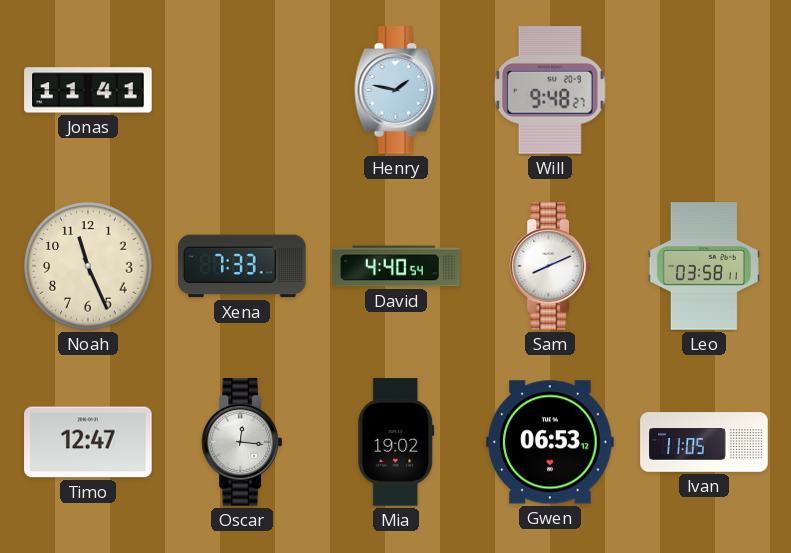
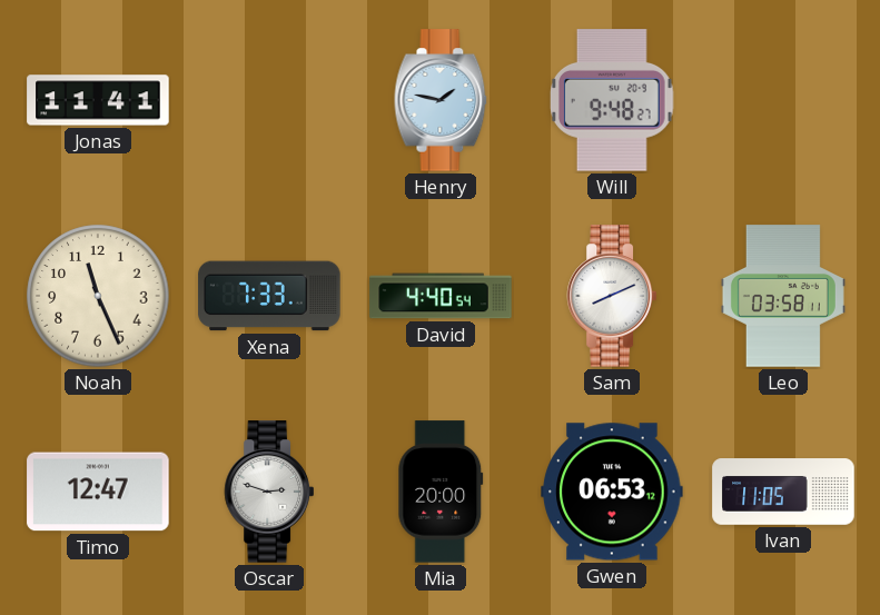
Oscar: 12:16 -> 2:48 (268, 492)
Mia: 19:02 -> 20:00 (441, 492)
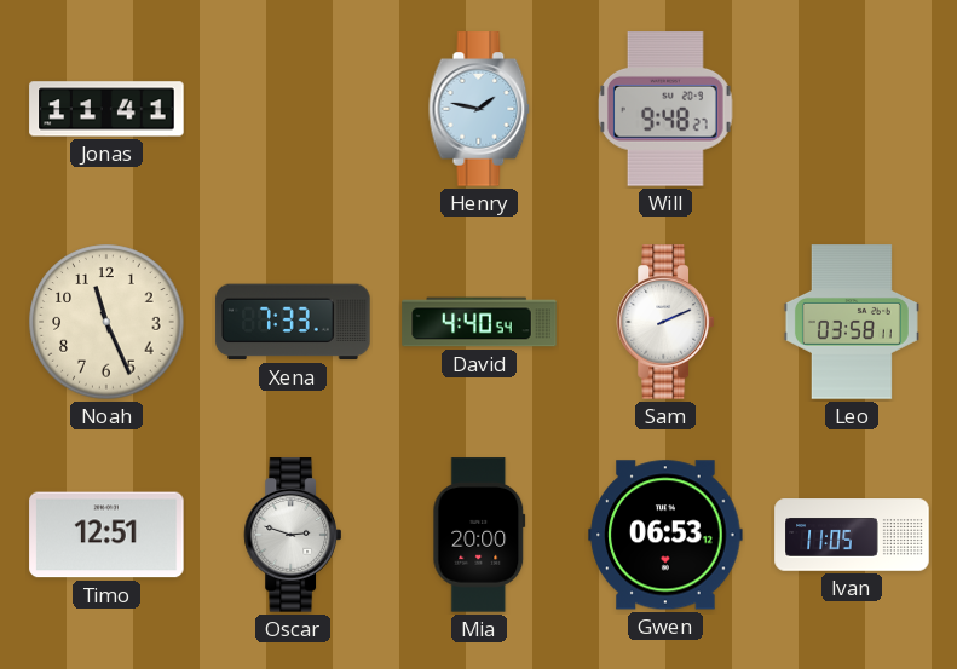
Sam: 8:11 -> 2:11 (664, 322)
Timo: 12:47 -> 12:51 (106, 535)
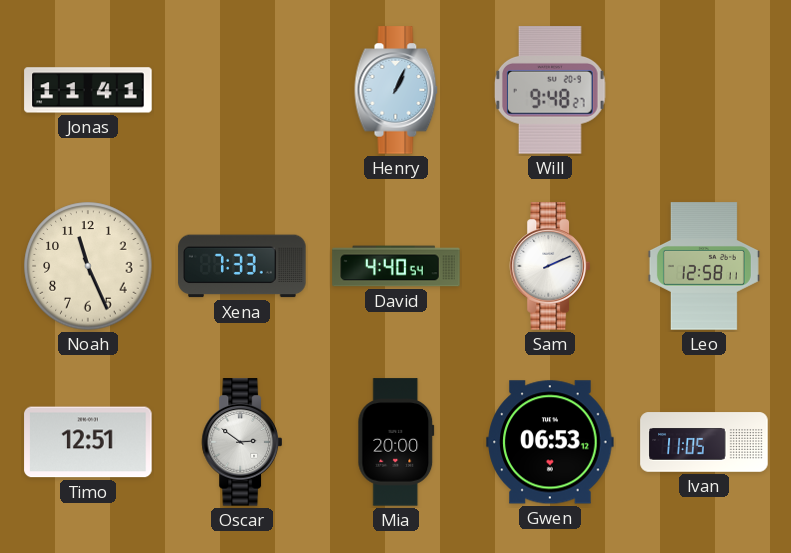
Henry: 1:47 -> 1:04 (396, 90)
Leo: 03:58 -> 12:58 (704, 266)
Oscar: 2:48 -> 2:51 (241, 442)
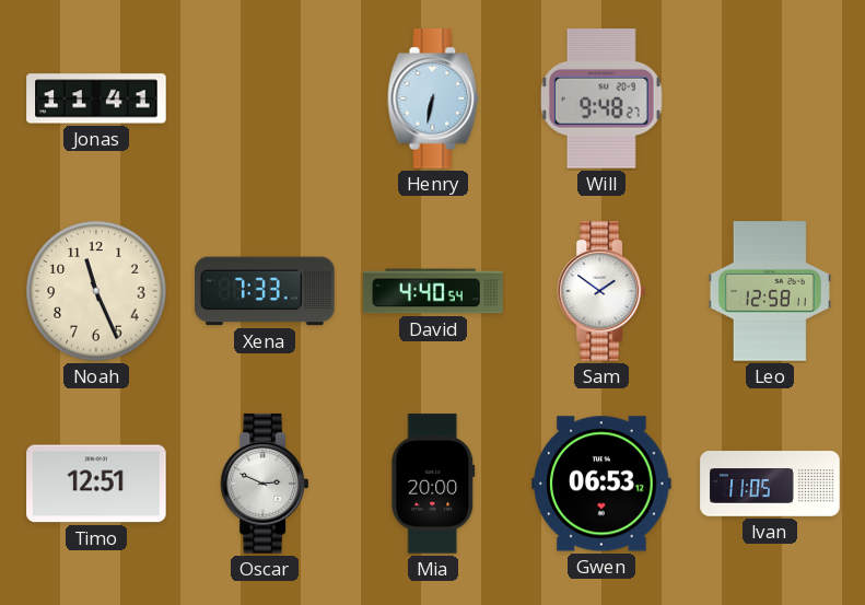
Henry: 1:04 -> 6:32 (433, 98)
Sam: 2:11 -> 1:51 (600, 291)
Oscar: 2:51 -> 2:49 (264, 484)
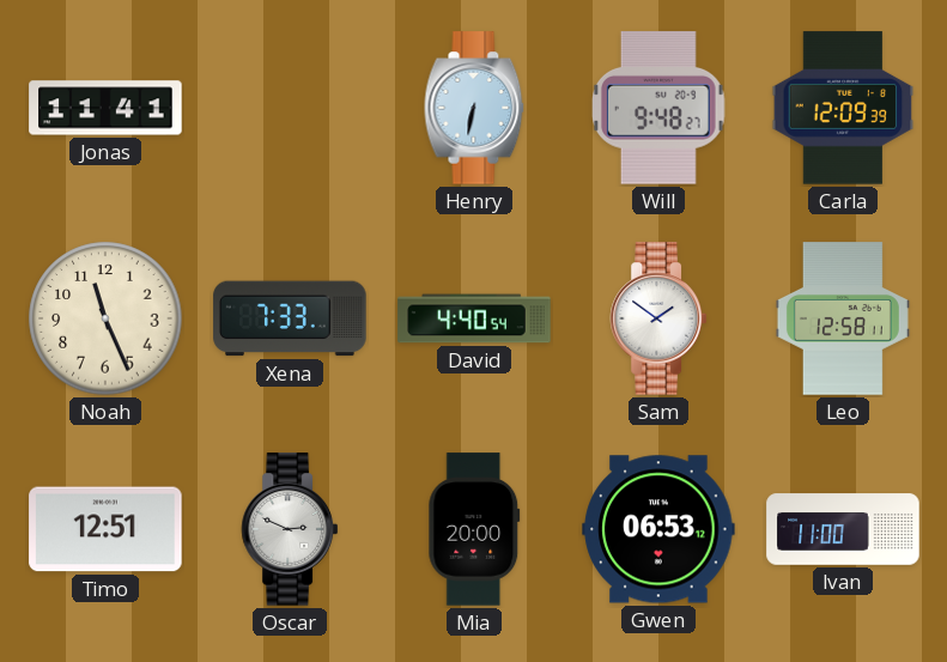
Carla: none -> 12:09 (843, 108)
Ivan: 11:05 -> 11:00 (843, 529)
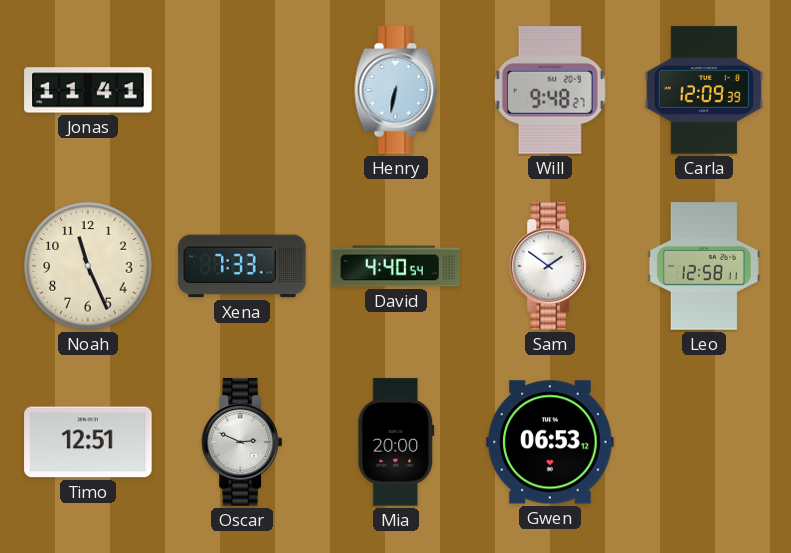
Ivan: 11:00 -> none (843, 529)
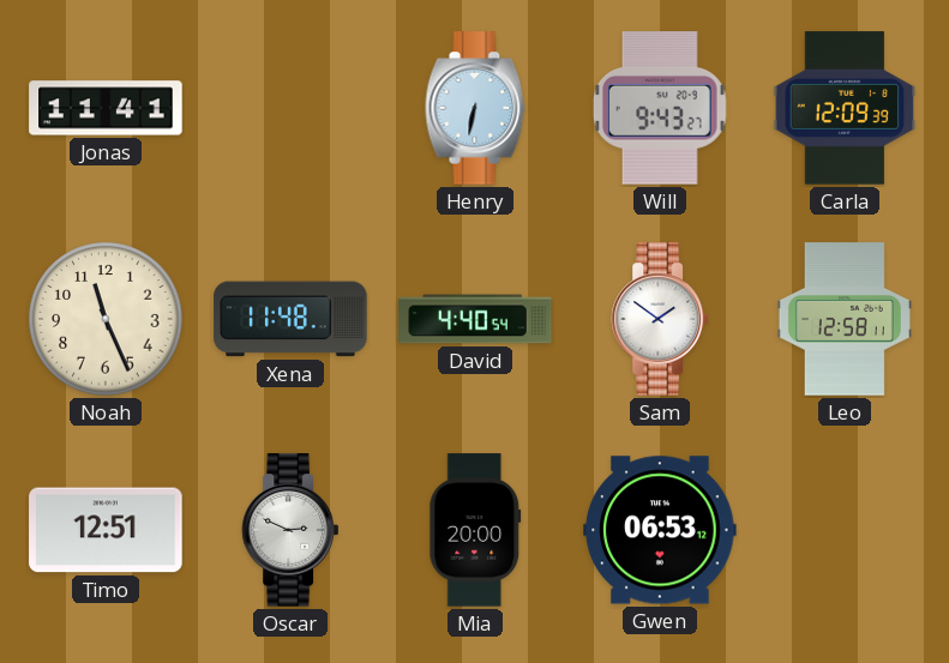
Will: 9:48 -> 9:43 (661, 108)
Xena: 7:33 -> 11:48 (290, 319)
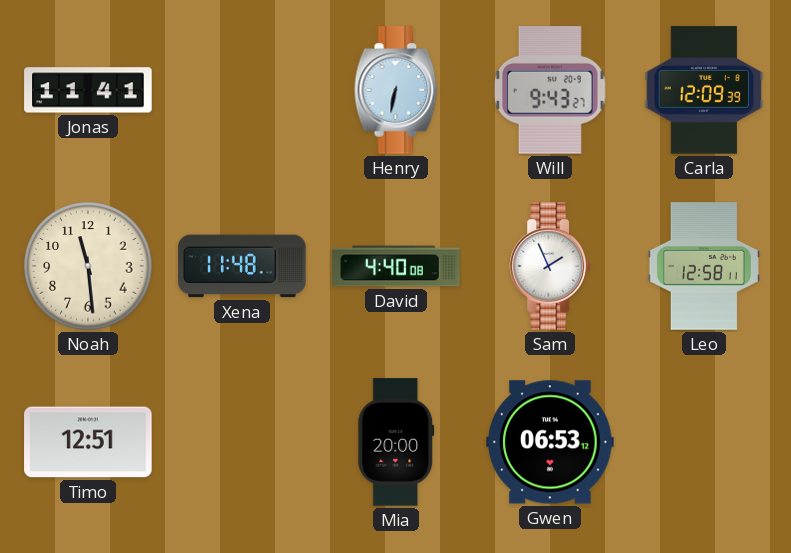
Noah: 11:26 -> 11:29 (88, 266)
David: 4:40:54 -> 4:40:08 (396, 266)
Sam: 1:51 -> 1:56 (549, 266)
Oscar: 2:49 -> none (289, 530)
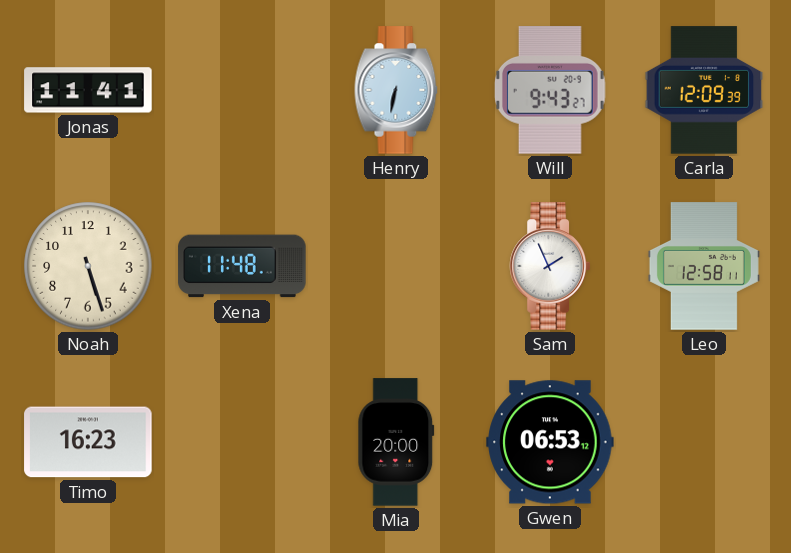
Noah: 11:29 -> 5:27 (88, 266)
David: 4:40 -> none (396, 266)
Timo: 12:51 -> 16:23 (88, 442)
